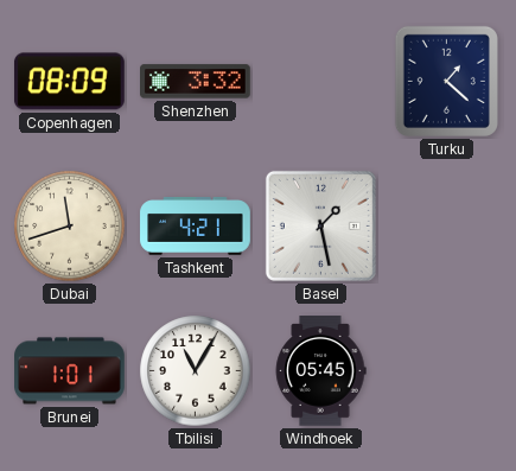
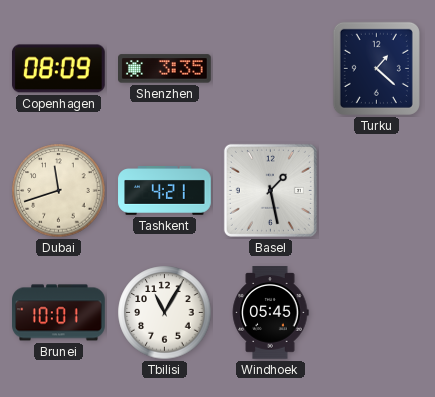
Shenzhen: 3:32 -> 3:35 (165, 69)
Brunei: 1:01 -> 10:01 (59, 313)
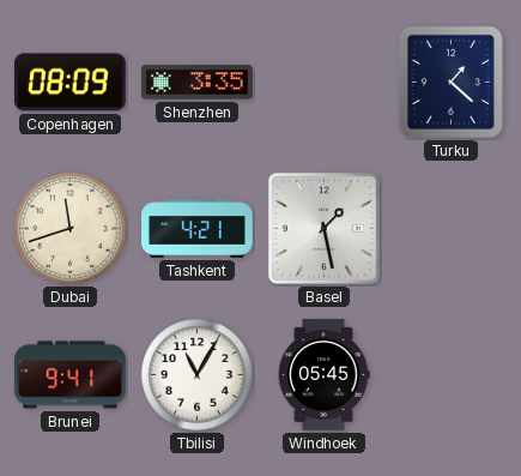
Brunei: 10:01 -> 9:41 (71, 375)
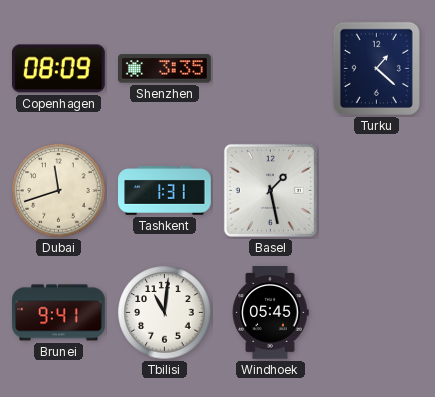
Tashkent: 4:21 -> 1:31 (165, 191)
Tbilisi: 11:05 -> 11:01 (165, 313)
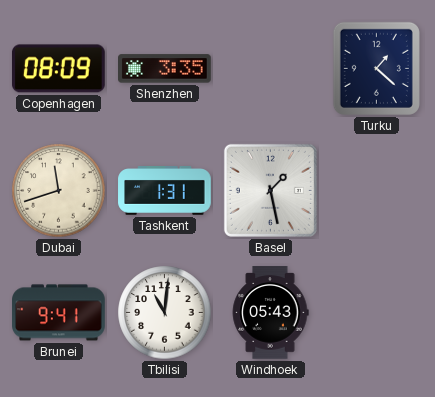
Windhoek: 05:45 -> 05:43 (270, 313)
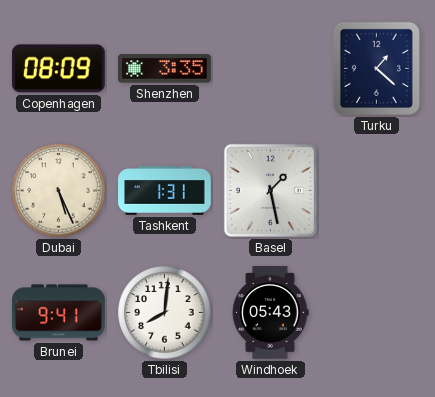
Dubai: 11:42 -> 5:26 (59, 191)
Tbilisi: 11:01 -> 8:01 (165, 313)
